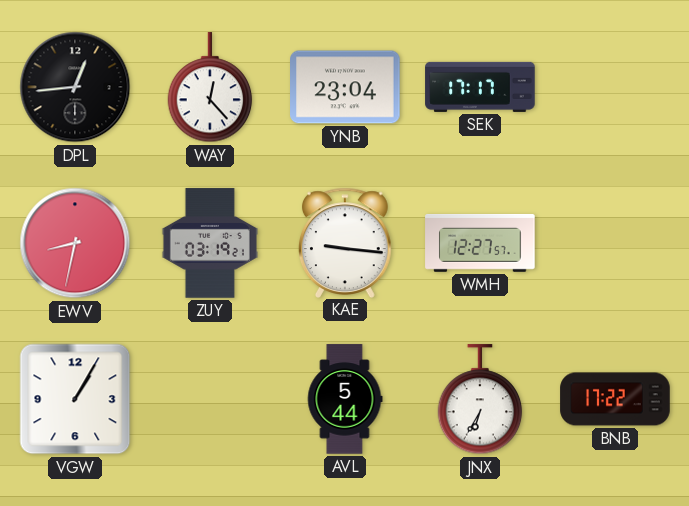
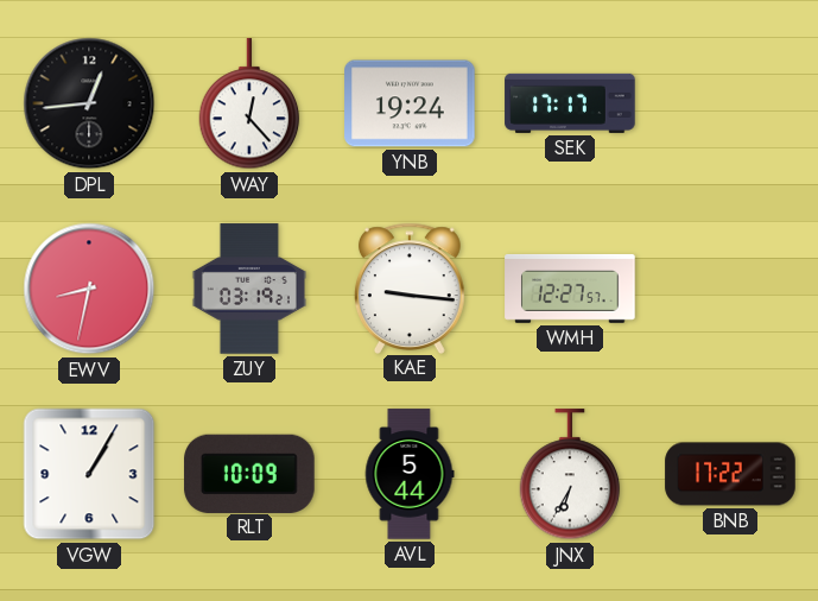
YNB: 23:04 -> 19:24 (410, 103)
RLT: none -> 10:09 (249, 473)
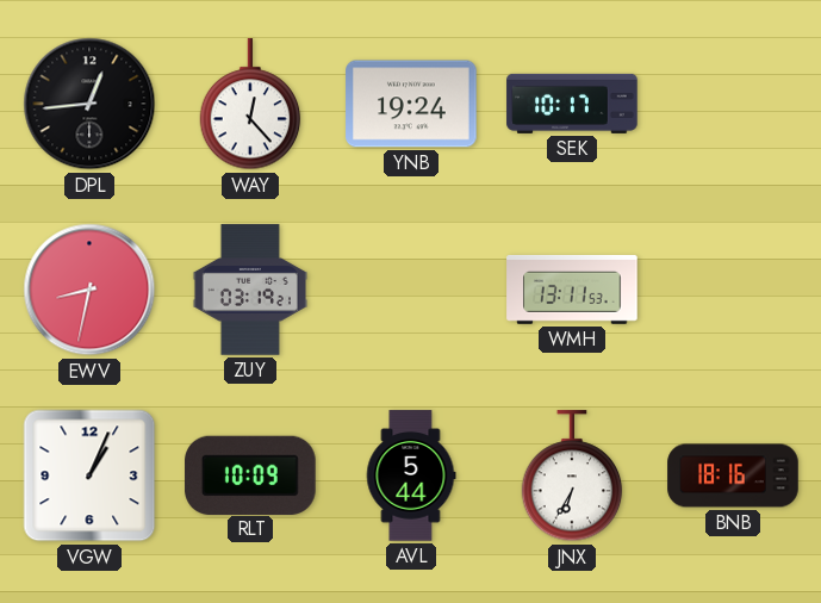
SEK: 17:17 -> 10:17 (572, 104)
KAE: 9:16 -> none (410, 287)
WMH: 12:27 -> 13:11 (572, 290)
VGW: 1:05 -> 1:04 (89, 475)
BNB: 17:22 -> 18:16 (733, 475)
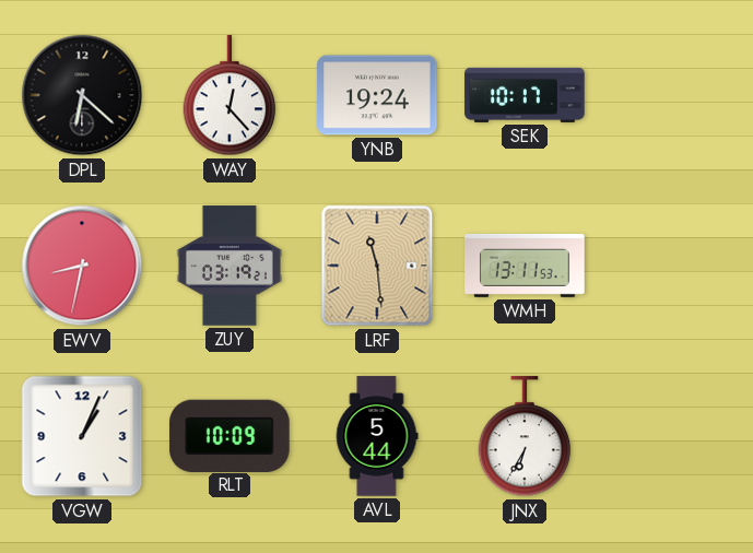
DPL: 12:44 -> 6:22 (82, 95)
LRF: none -> 11:29 (377, 266)
BNB: 18:16 -> none (733, 475)
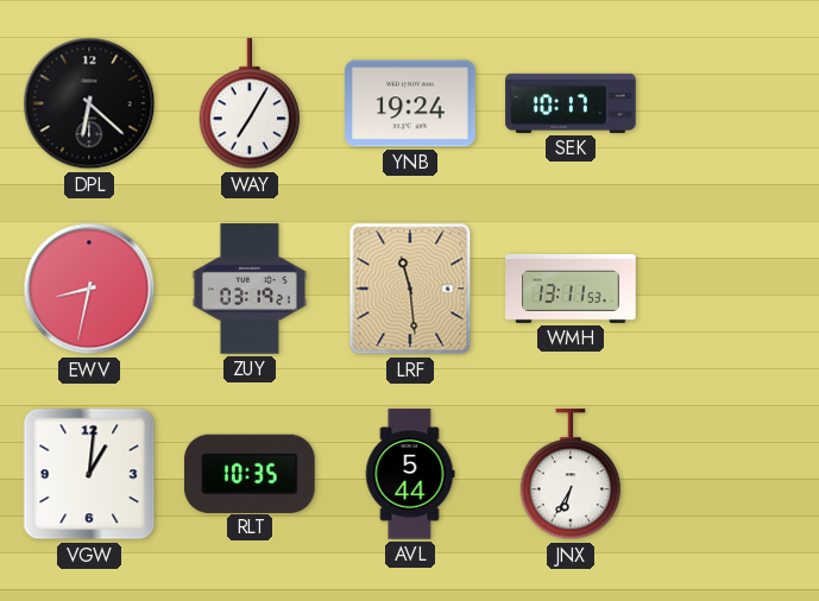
WAY: 12:23 -> 7:05 (250, 105)
VGW: 1:04 -> 1:01 (89, 474)
RLT: 10:09 -> 10:35 (250, 473)
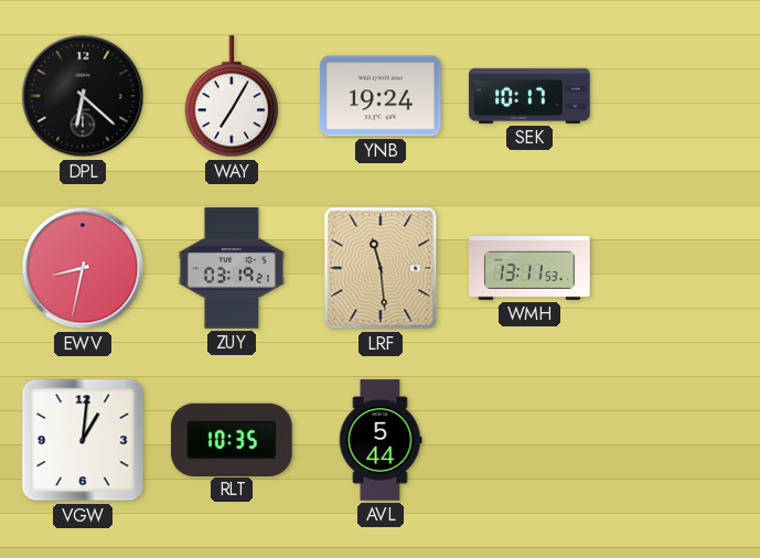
JNX: 6:35 -> none (571, 475)
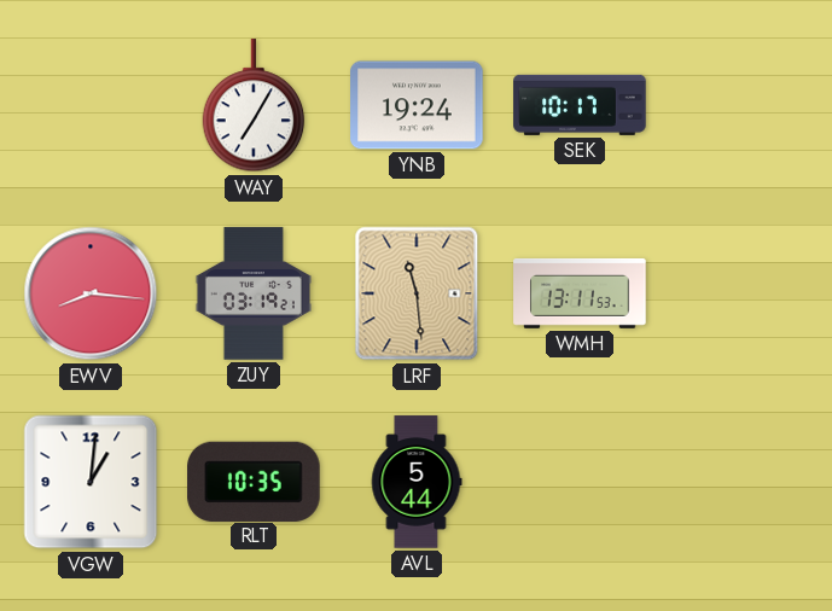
DPL: 6:22 -> none (83, 96)
EWV: 8:32 -> 8:16 (91, 293)
